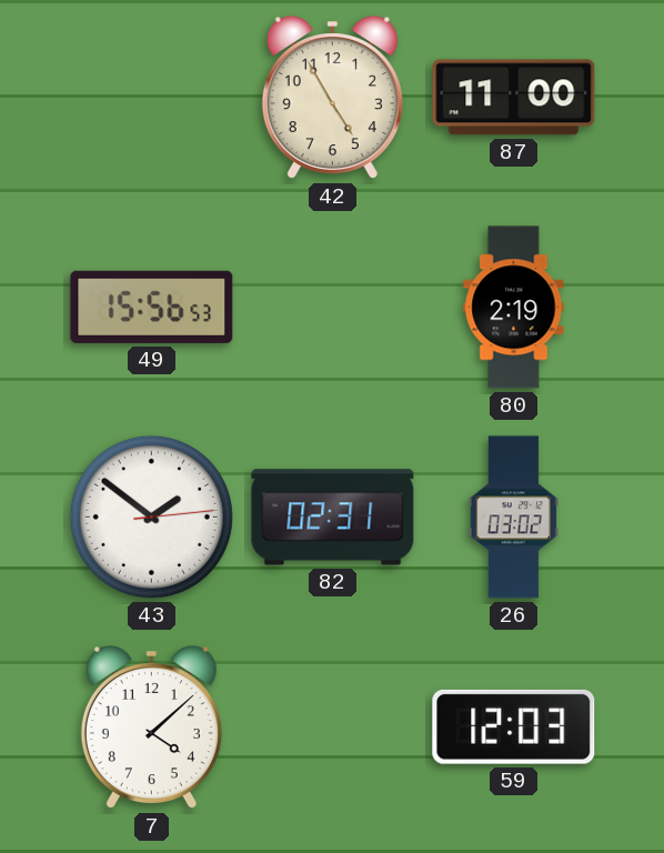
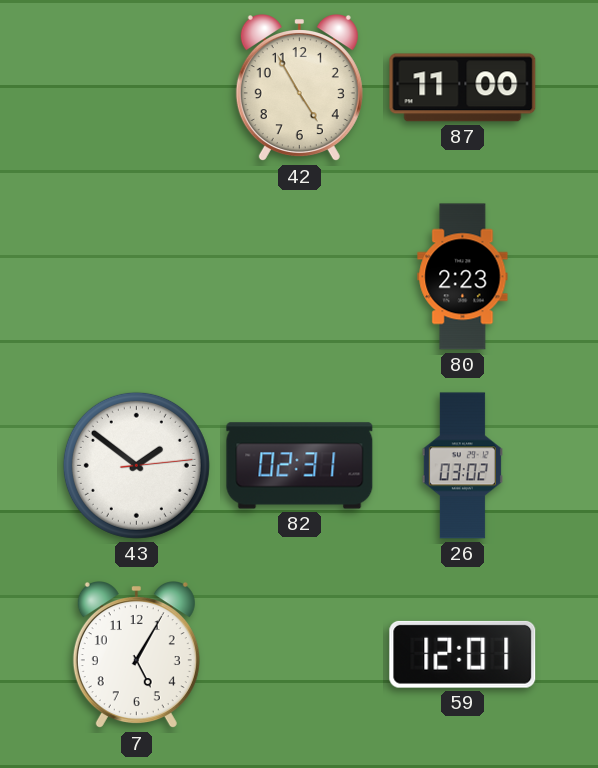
49: 15:56 -> none (152, 307)
80: 2:19 -> 2:23 (463, 277)
7: 4:08 -> 5:05 (136, 656)
59: 12:03 -> 12:01 (463, 654)
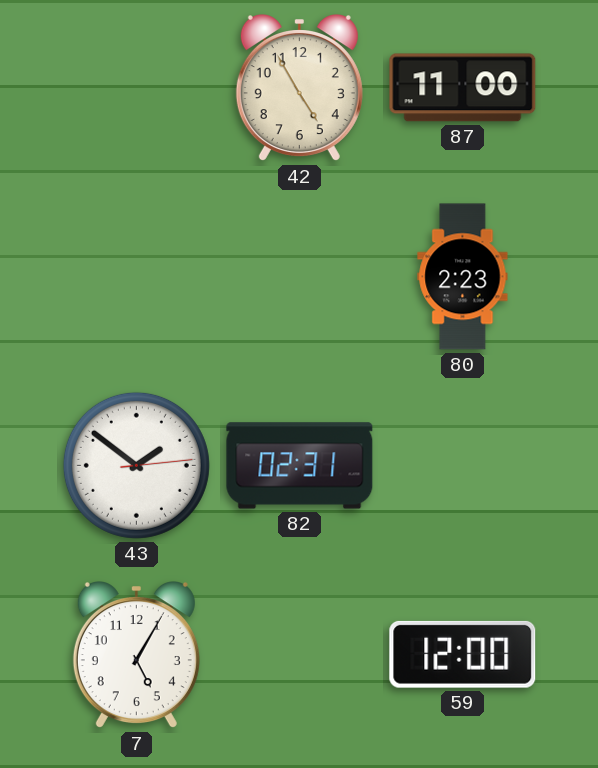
26: 03:02 -> none (462, 466)
59: 12:01 -> 12:00 (463, 654)
